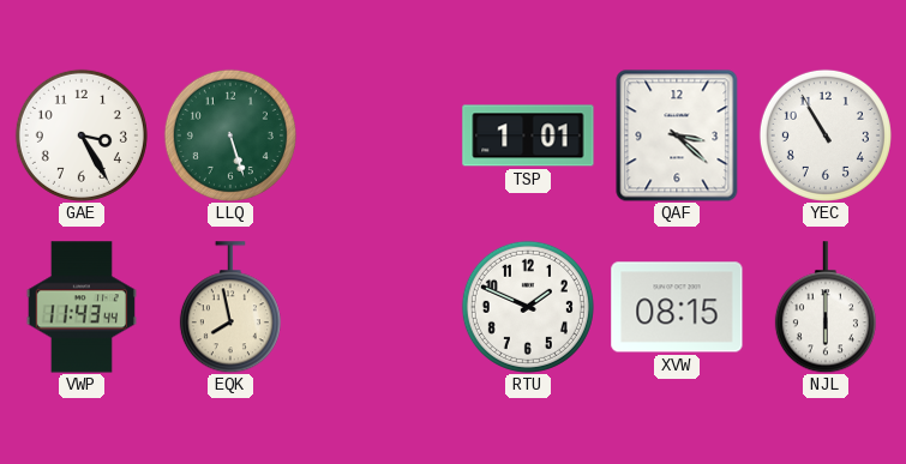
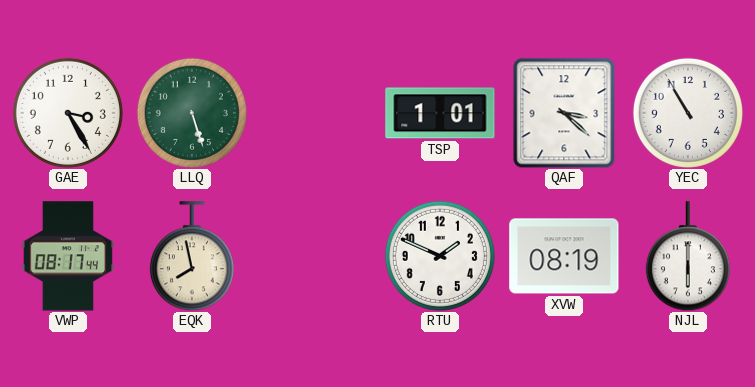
VWP: 11:43 -> 08:17 (68, 256)
XVW: 08:15 -> 08:19 (564, 256)
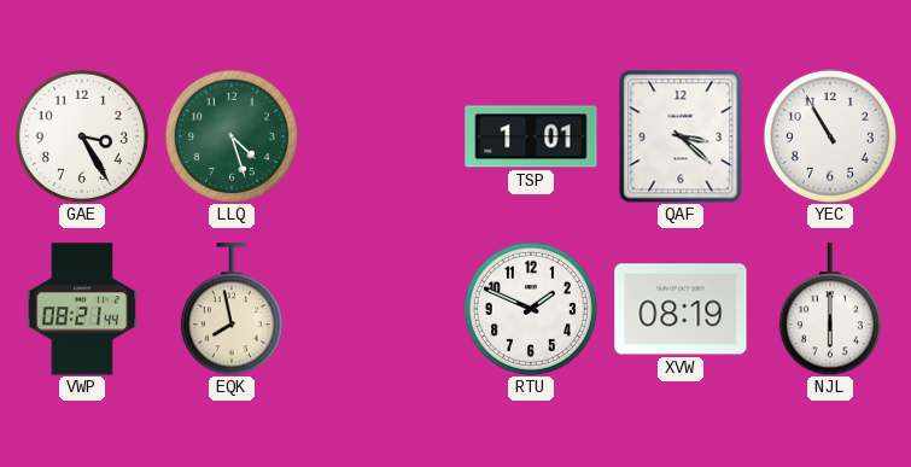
LLQ: 5:27 -> 4:27 (232, 136)
VWP: 08:17 -> 08:21 (82, 309)
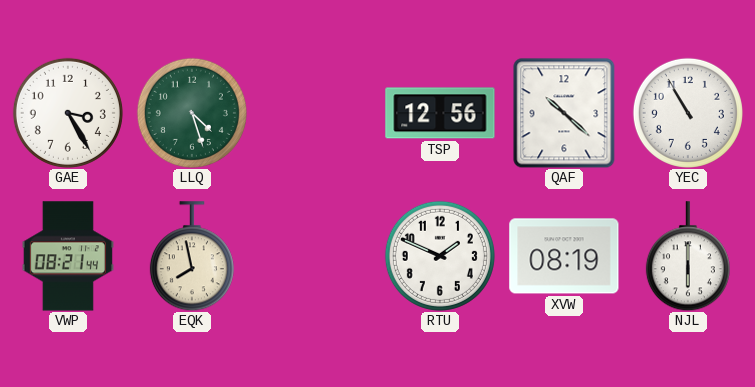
TSP: 1:01 -> 12:56 (440, 113)
QAF: 3:22 -> 10:22 (564, 113)
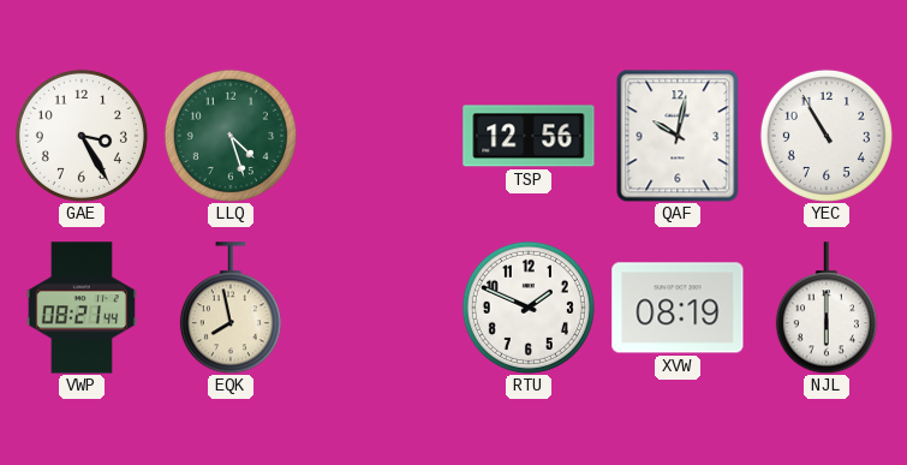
QAF: 10:22 -> 10:02 (678, 136)
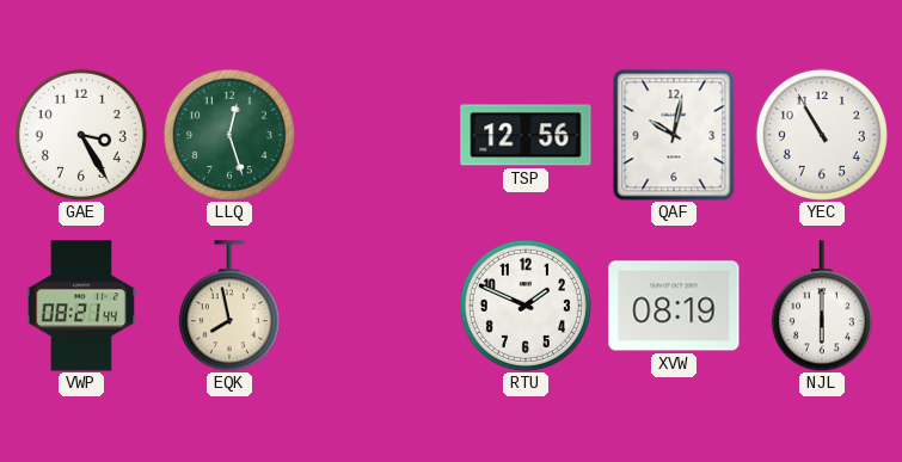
LLQ: 4:27 -> 12:27 (229, 135)
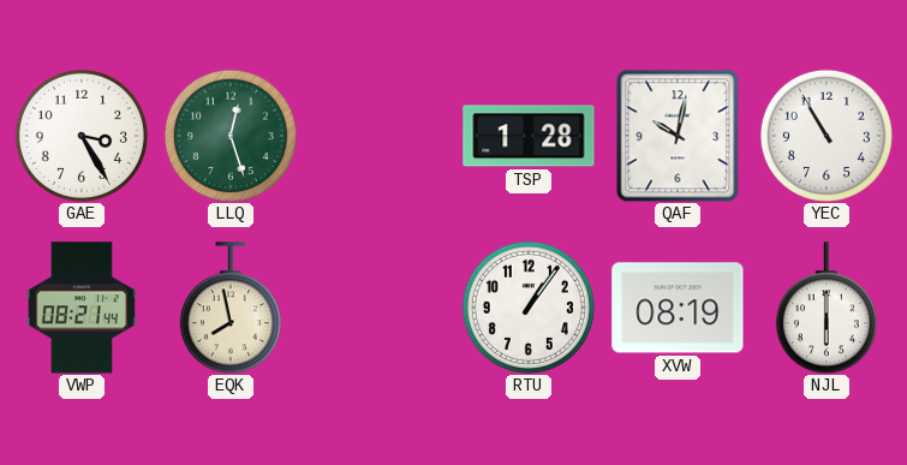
TSP: 12:56 -> 1:28 (529, 136)
RTU: 1:49 -> 1:06 (529, 308)
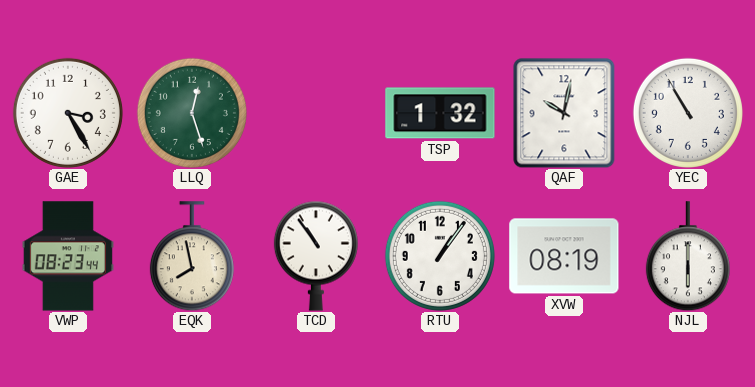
TSP: 1:28 -> 1:32 (440, 113)
VWP: 08:21 -> 08:23 (68, 256)
TCD: none -> 10:54 (316, 256)
